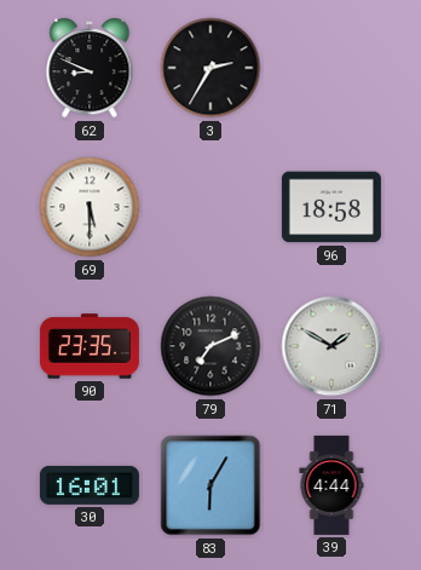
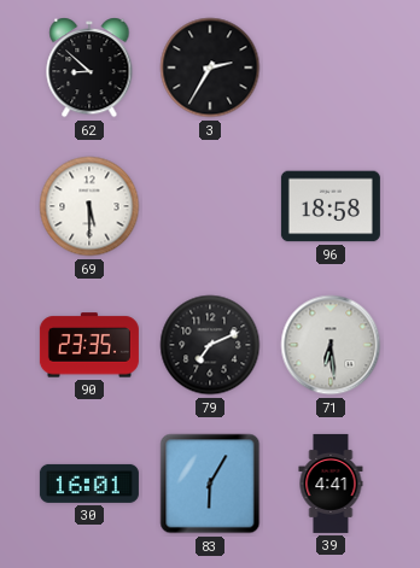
62: 8:49 -> 8:52 (89, 68)
71: 1:50 -> 6:29 (331, 345)
39: 4:44 -> 4:41 (331, 484)
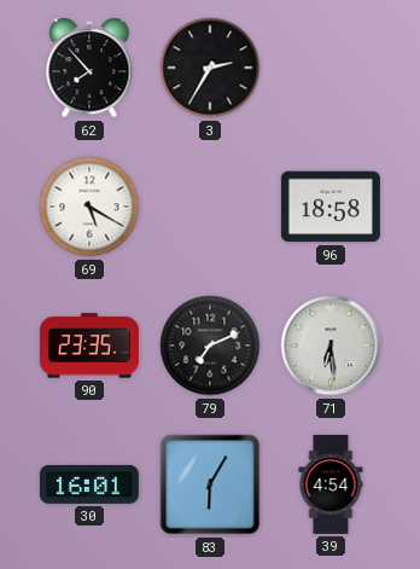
62: 8:52 -> 7:53 (89, 68)
69: 5:30 -> 5:20 (89, 207)
39: 4:41 -> 4:54 (331, 484)
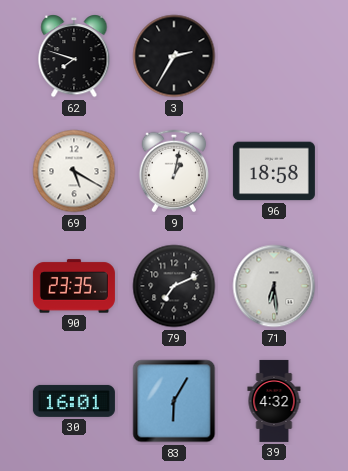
62: 7:53 -> 7:48 (74, 56)
9: none -> 1:02 (174, 171)
39: 4:54 -> 4:32 (274, 401)
